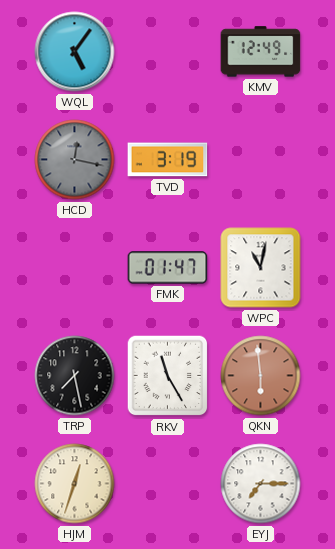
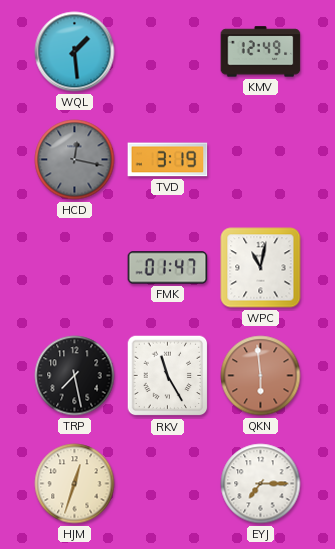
WQL: 5:06 -> 1:29 (75, 52)
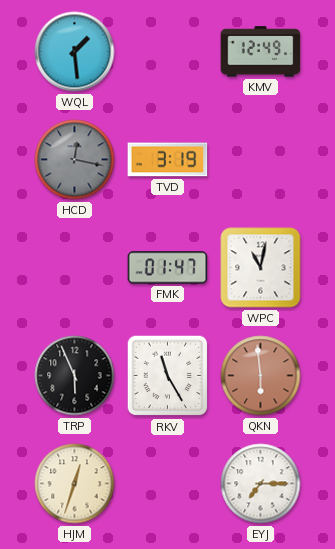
TRP: 7:28 -> 5:56 (75, 376)
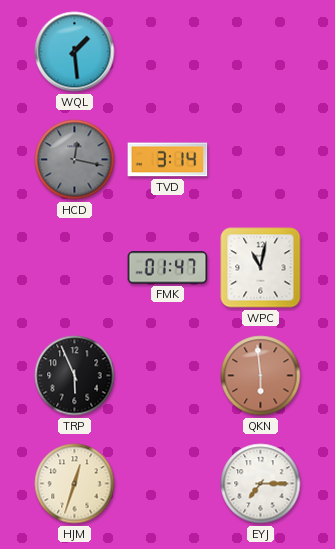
KMV: 12:49 -> none (261, 52)
TVD: 3:19 -> 3:14 (168, 160)
RKV: 11:25 -> none (168, 376)
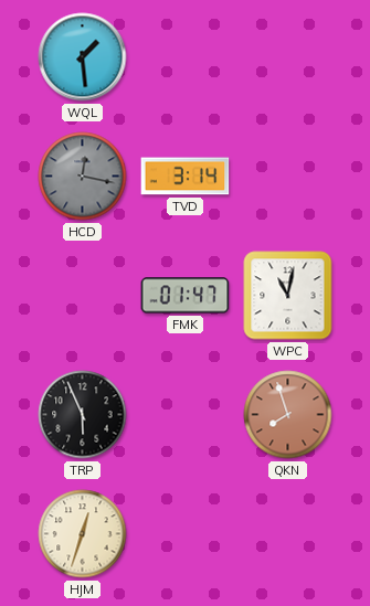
QKN: 5:59 -> 7:57 (288, 415)
EYJ: 7:15 -> none (261, 484)
